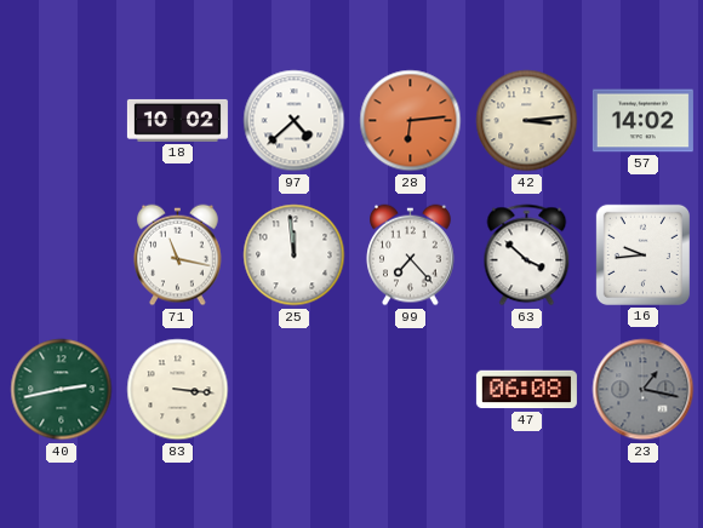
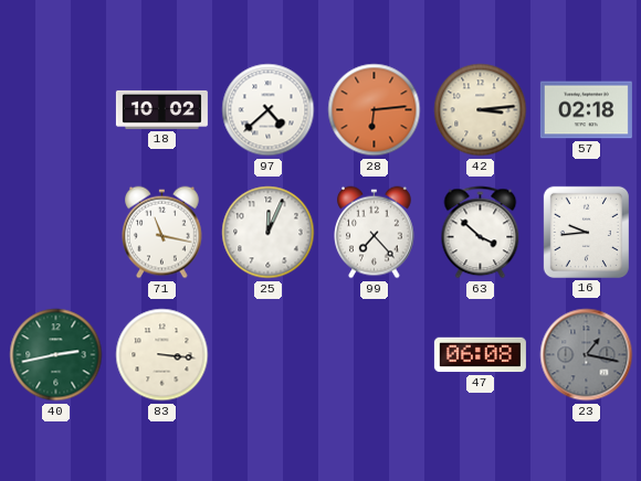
57: 14:02 -> 02:18 (586, 110)
25: 11:59 -> 12:04 (269, 233)
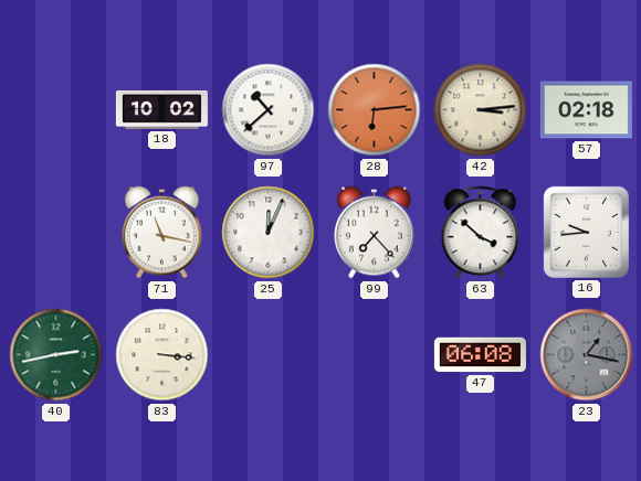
97: 4:38 -> 10:38 (269, 110)
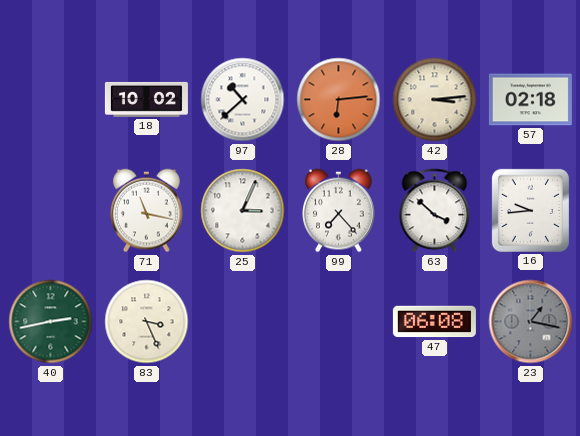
25: 12:04 -> 3:04 (243, 211)
83: 3:16 -> 3:26 (147, 322)
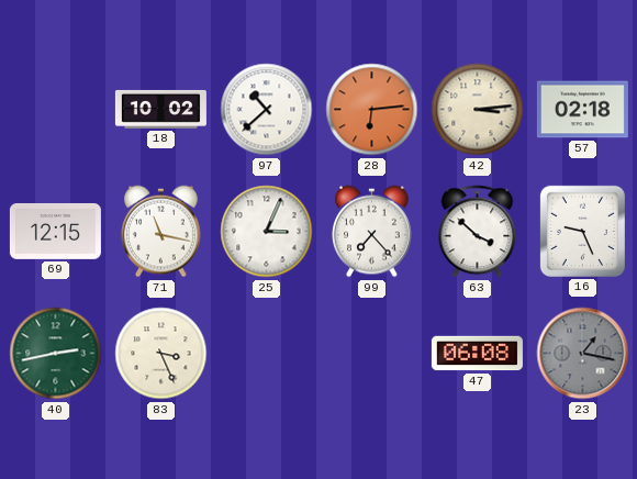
69: none -> 12:15 (55, 231)
16: 9:44 -> 9:26 (582, 231)
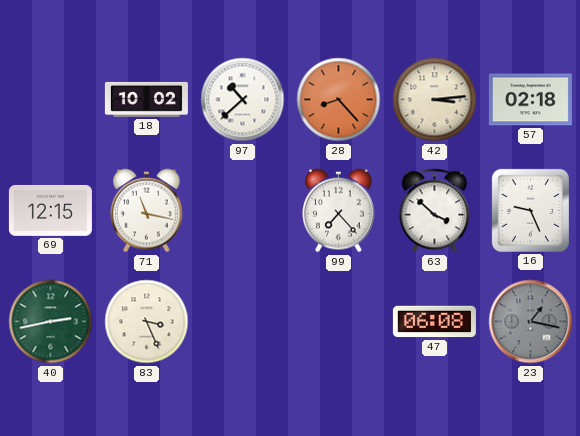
28: 6:14 -> 8:23 (339, 100)
25: 3:04 -> none (267, 232)
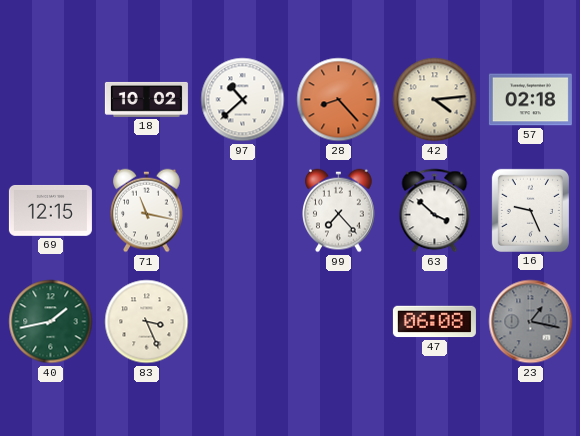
42: 3:14 -> 4:14 (435, 100)
40: 2:43 -> 1:43 (51, 322)
